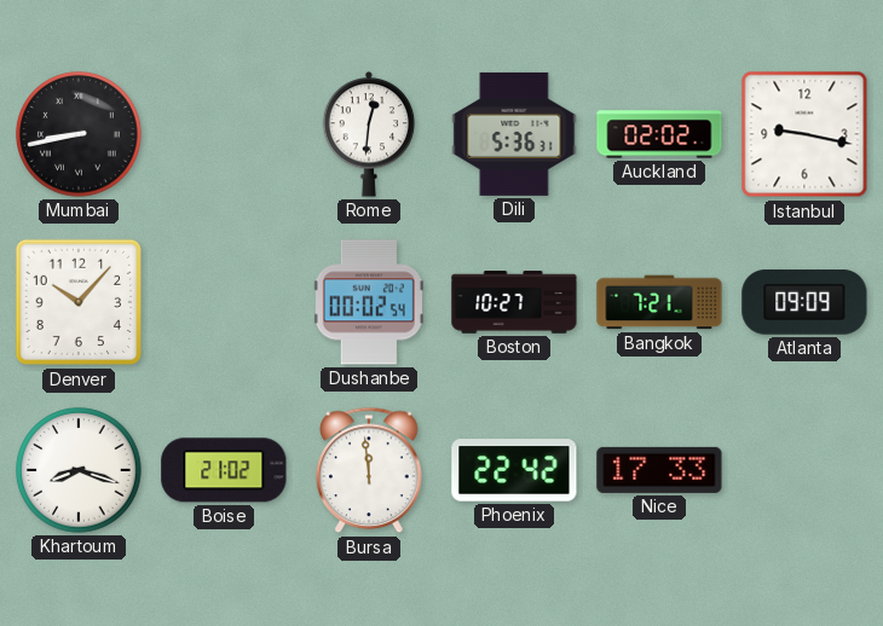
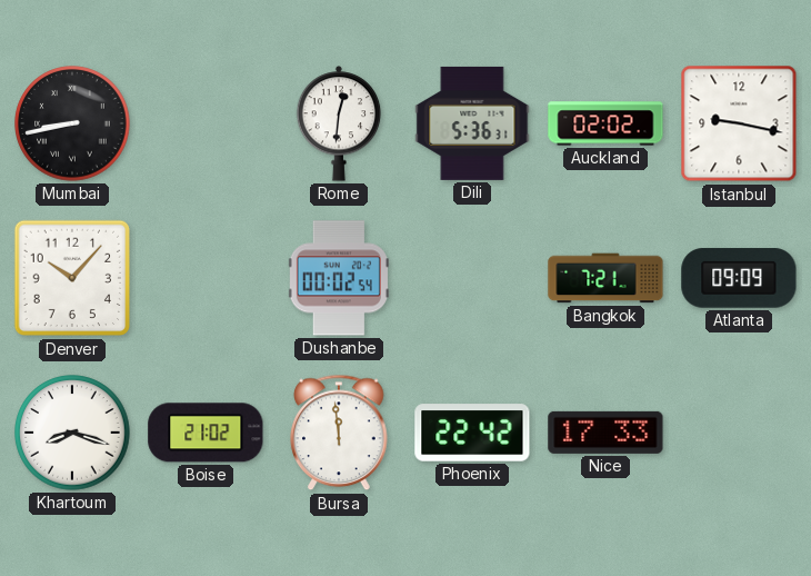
Boston: 10:27 -> none (514, 302)
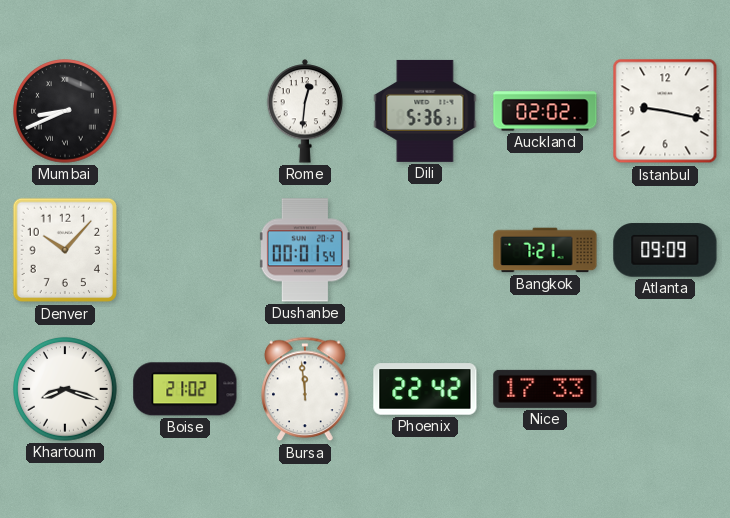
Mumbai: 8:43 -> 8:41 (65, 111)
Dushanbe: 00:02 -> 00:01 (305, 250)
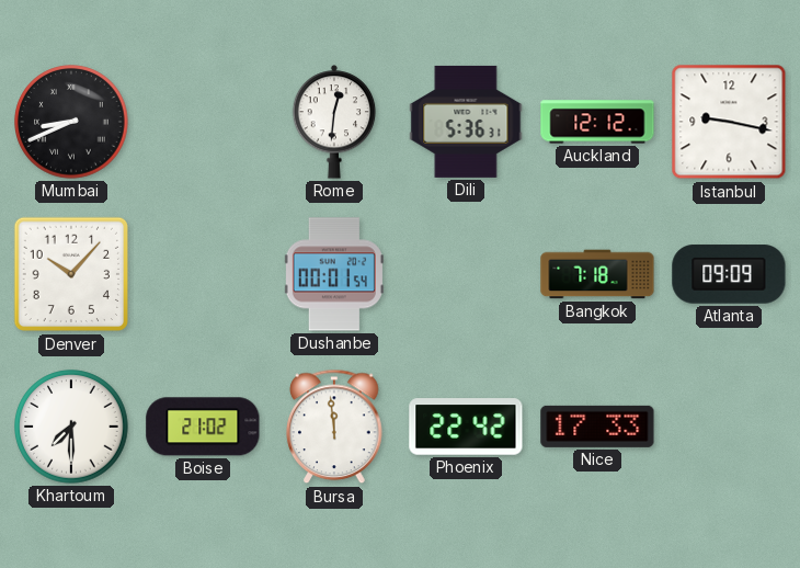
Auckland: 02:02 -> 12:12 (597, 122)
Bangkok: 7:21 -> 7:18 (597, 274)
Khartoum: 8:18 -> 7:30 (71, 427)
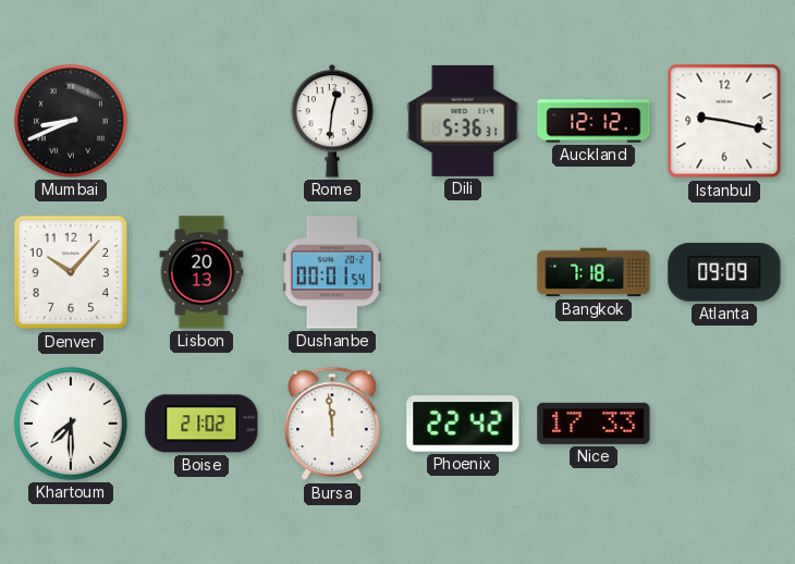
Lisbon: none -> 20:13 (201, 272)
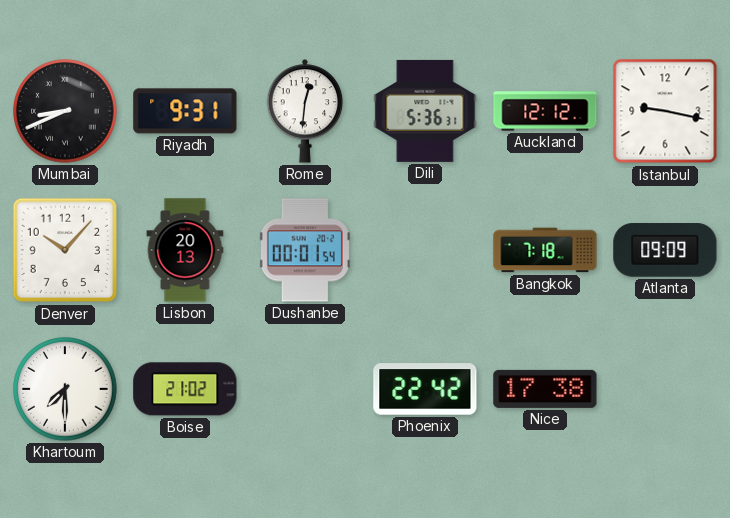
Riyadh: none -> 9:31 (185, 111)
Bursa: 11:59 -> none (332, 424)
Nice: 17:33 -> 17:38 (545, 389)
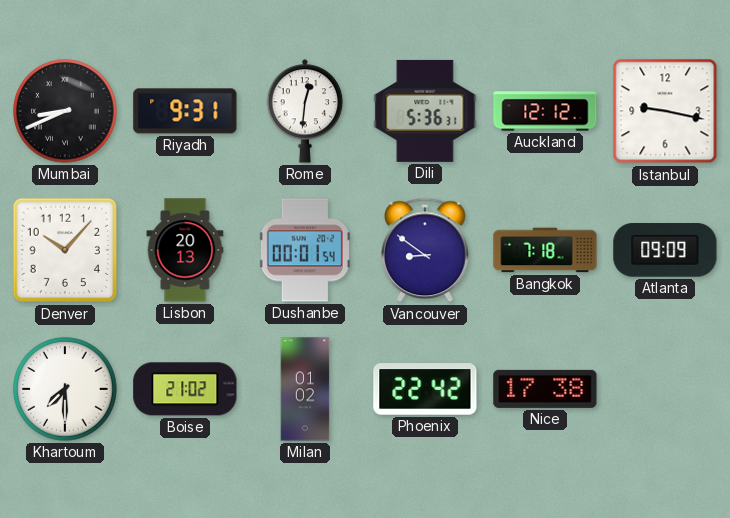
Vancouver: none -> 8:51 (425, 250)
Milan: none -> 01:02 (305, 389)
